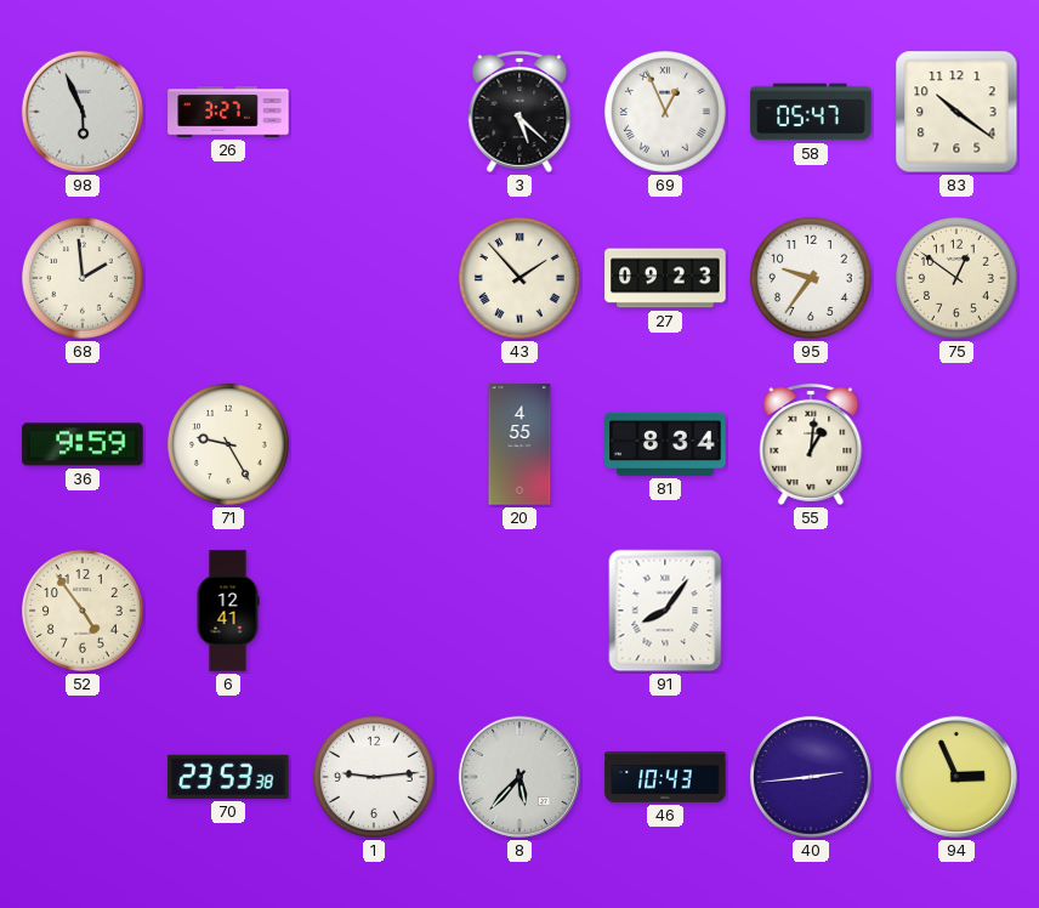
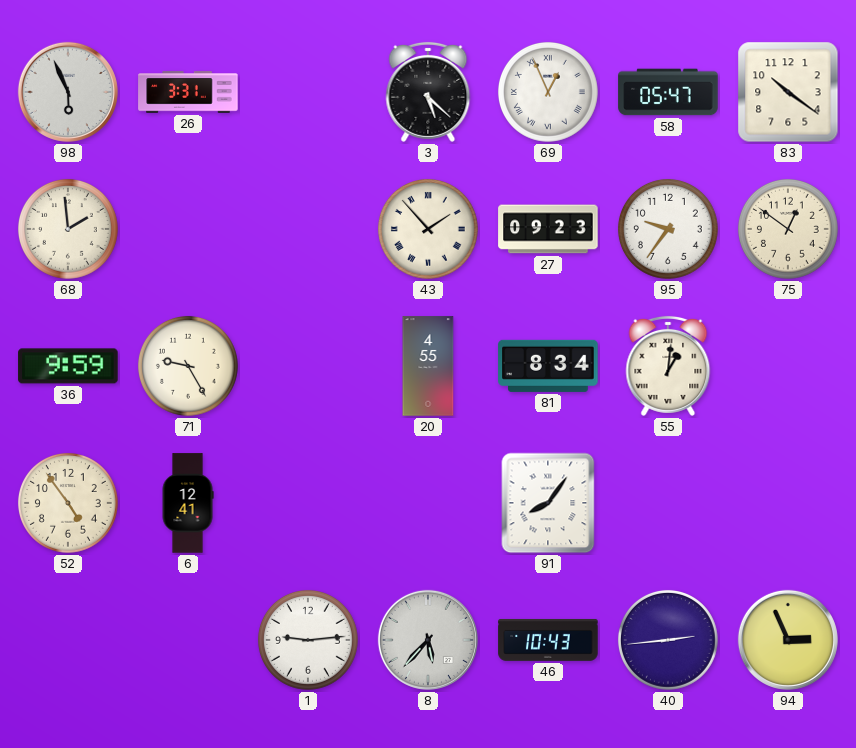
26: 3:27 -> 3:31 (188, 92)
70: 23:53 -> none (228, 777)
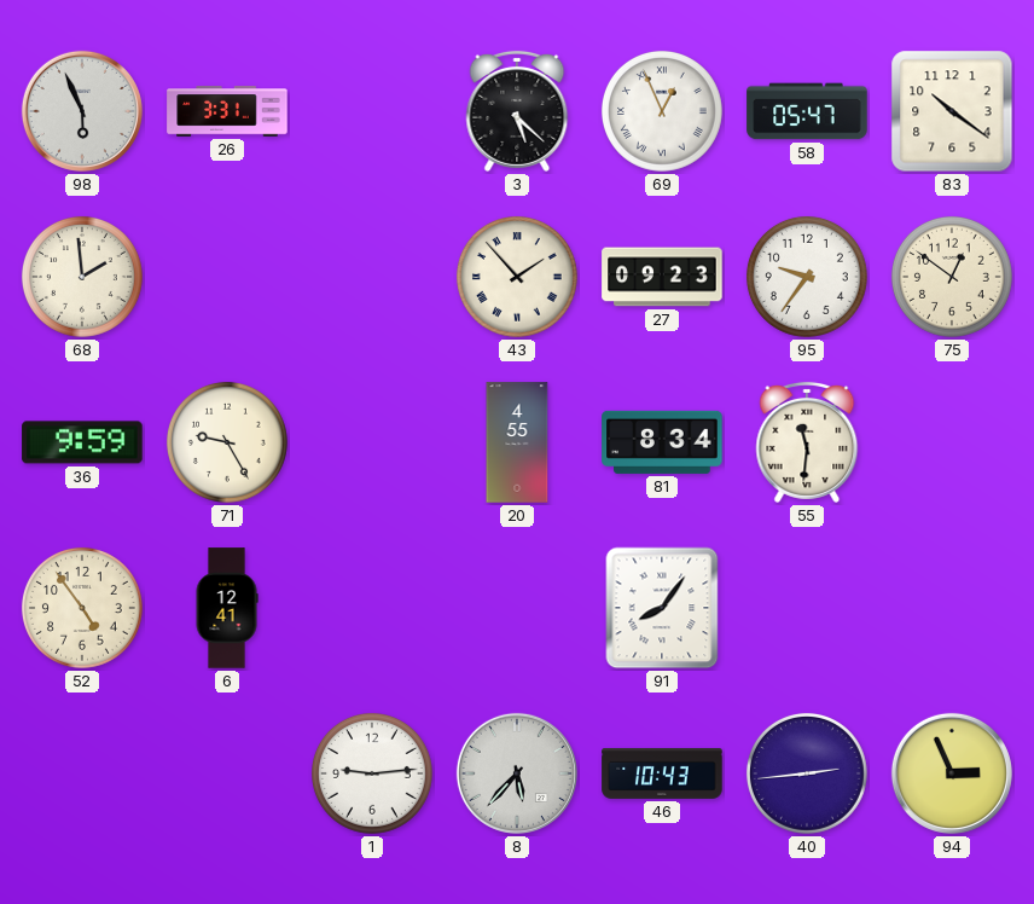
55: 1:01 -> 11:31 (807, 442)
